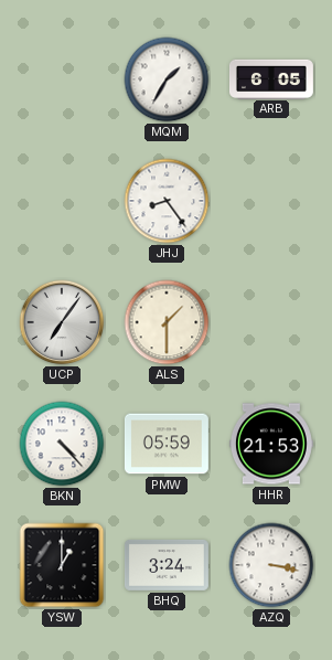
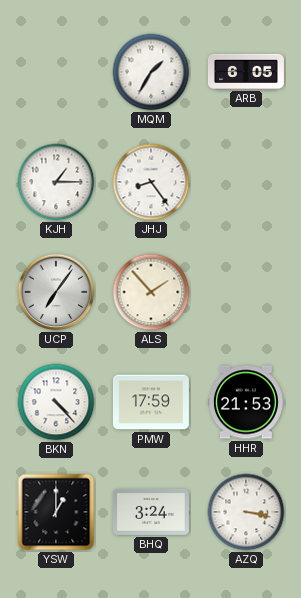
KJH: none -> 1:15 (56, 182)
ALS: 1:30 -> 1:53 (151, 292)
PMW: 05:59 -> 17:59 (151, 402)
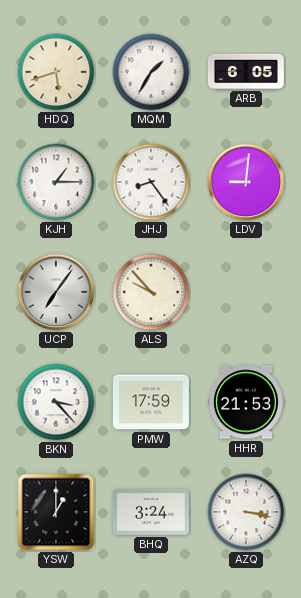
HDQ: none -> 5:42 (56, 72)
LDV: none -> 9:01 (246, 182)
ALS: 1:53 -> 9:53 (151, 292)
BKN: 4:23 -> 3:23 (56, 402)
